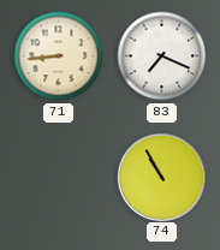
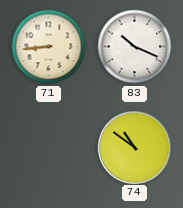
83: 7:19 -> 10:19 (135, 47)
74: 10:55 -> 10:51 (134, 147)
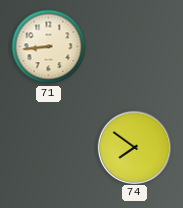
83: 10:19 -> none (135, 47)
74: 10:51 -> 7:51 (134, 147)
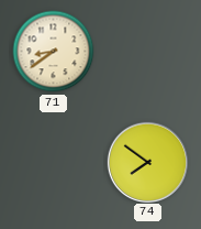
71: 8:44 -> 8:39 (54, 52)
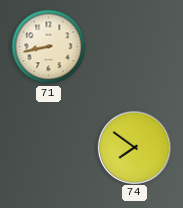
71: 8:39 -> 8:43 (49, 47)
